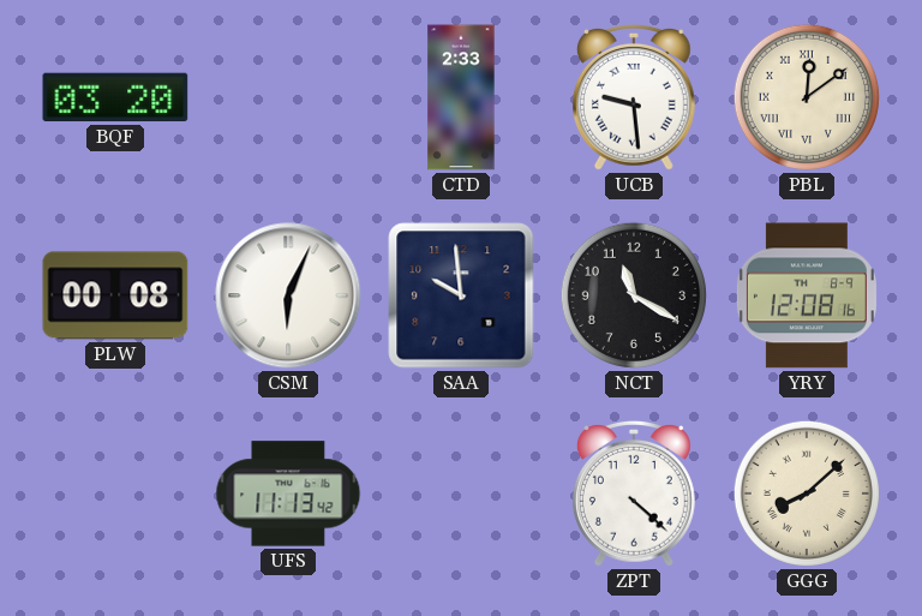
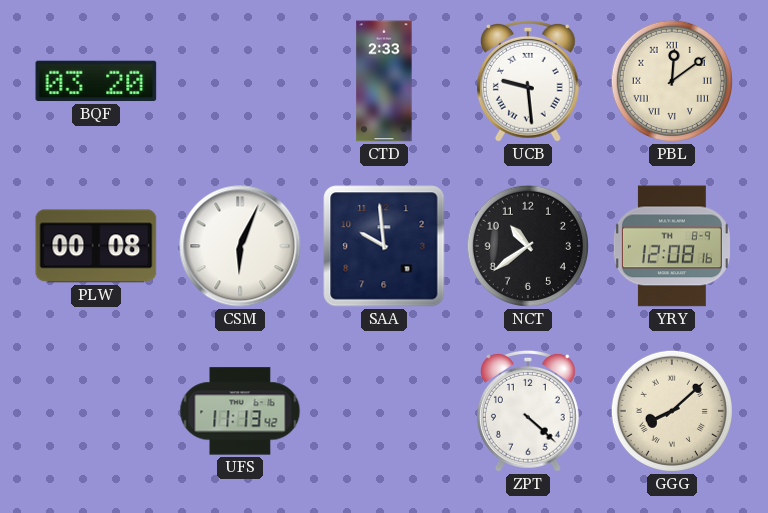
NCT: 11:20 -> 10:39 (528, 246)
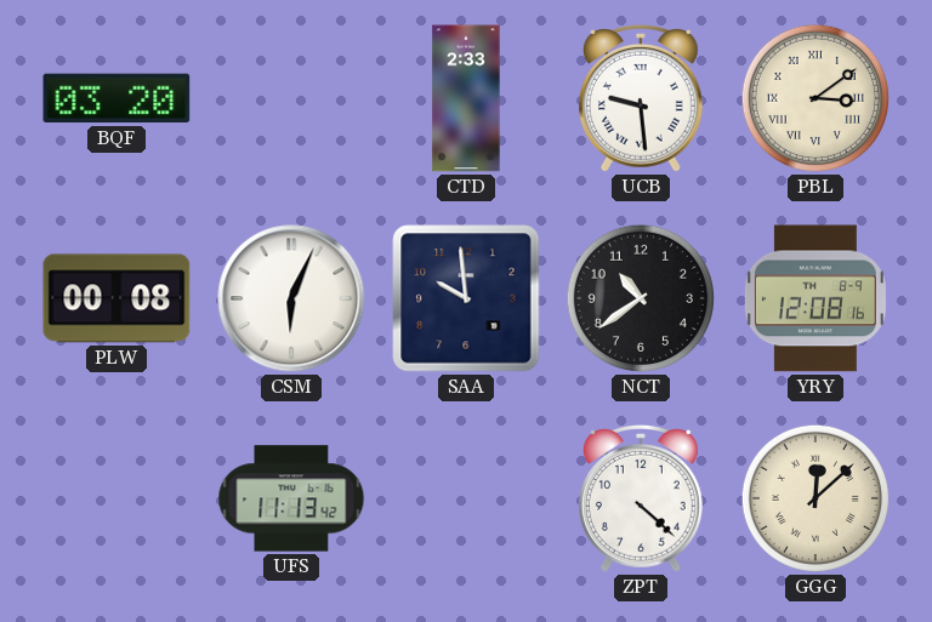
PBL: 12:09 -> 3:09 (815, 98)
GGG: 8:08 -> 12:08 (815, 498)
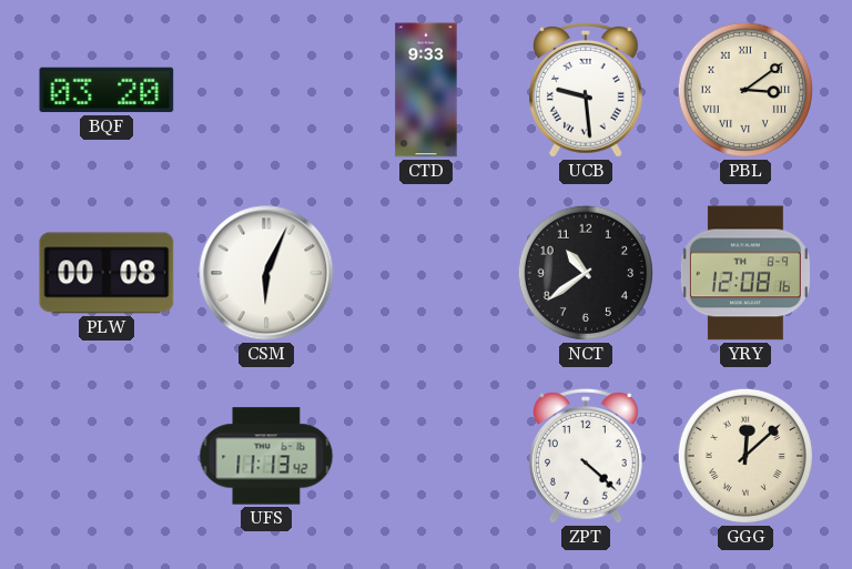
CTD: 2:33 -> 9:33 (426, 90)
SAA: 9:59 -> none (466, 298)
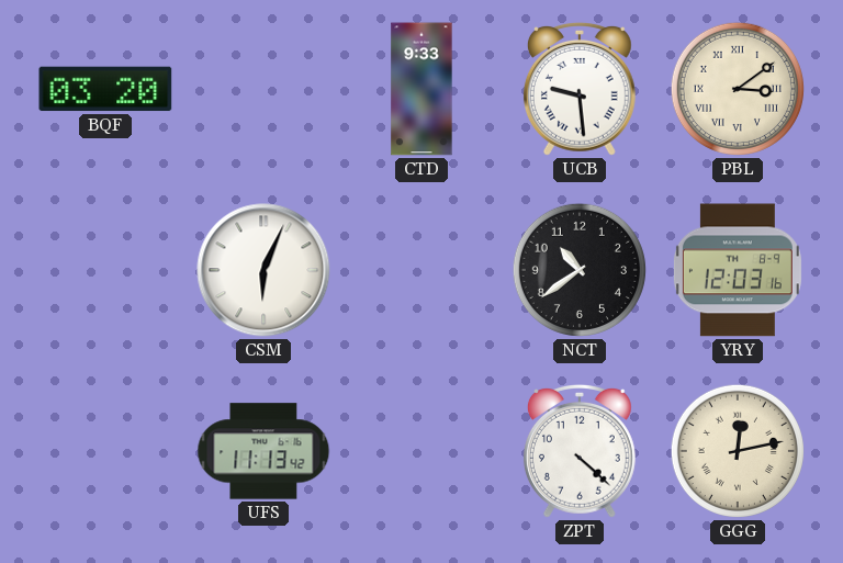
PLW: 00:08 -> none (106, 273)
YRY: 12:08 -> 12:03 (738, 270)
GGG: 12:08 -> 12:13 (738, 451)
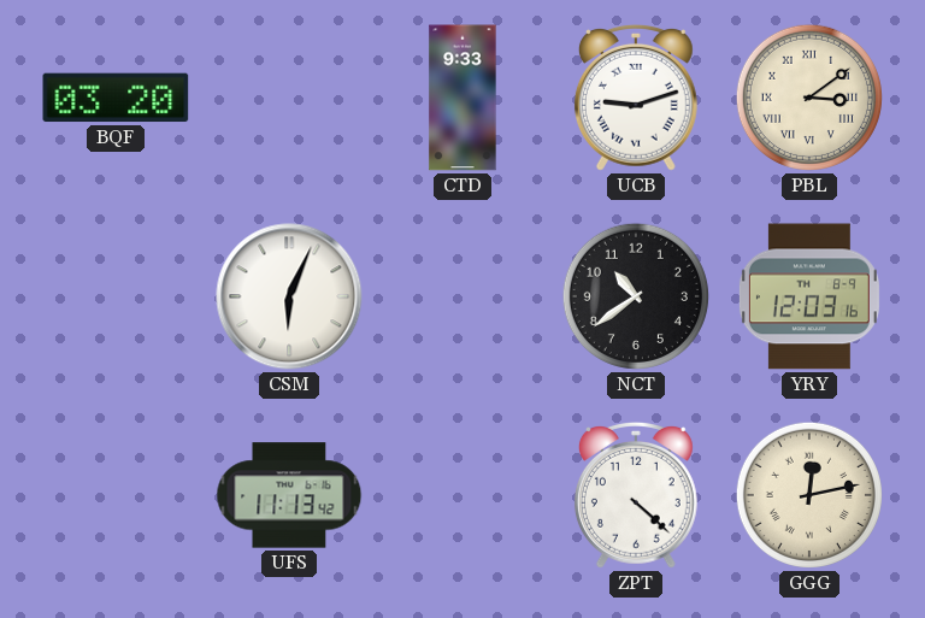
UCB: 9:29 -> 9:12 (636, 98)
